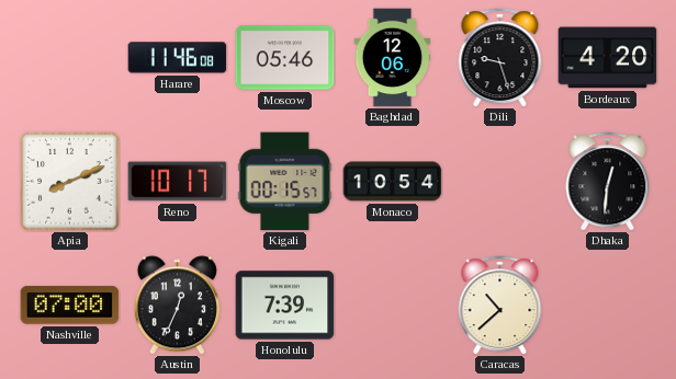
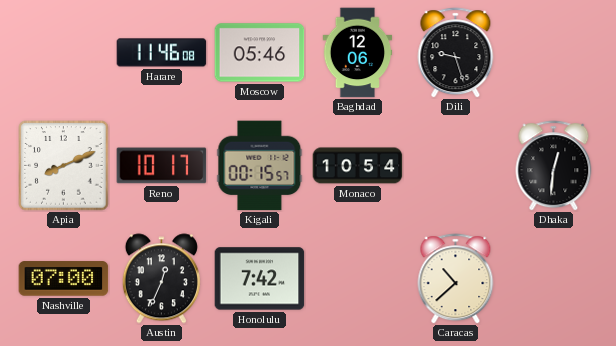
Bordeaux: 4:20 -> none (608, 58)
Honolulu: 7:39 -> 7:42 (260, 279)
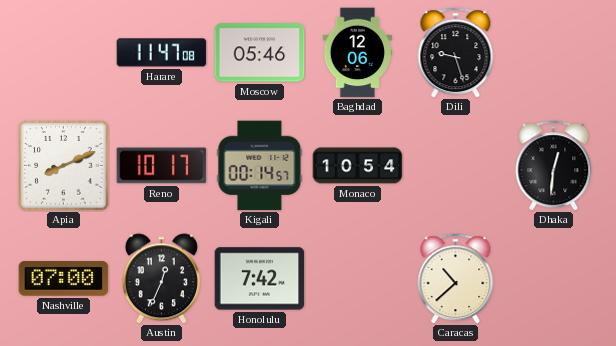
Harare: 11:46 -> 11:47 (162, 53)
Kigali: 00:15 -> 00:14 (260, 166)
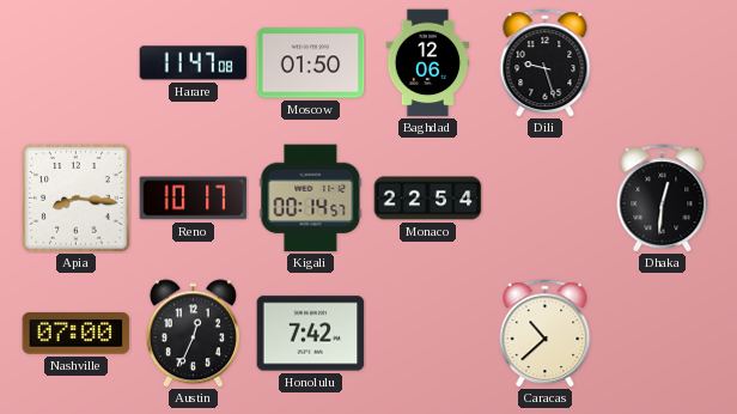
Moscow: 05:46 -> 01:50 (311, 63)
Apia: 8:11 -> 8:16 (77, 199)
Monaco: 10:54 -> 22:54 (428, 199)
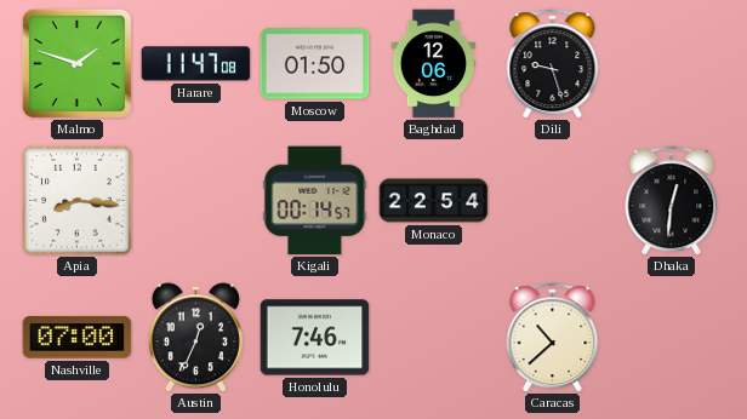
Malmo: none -> 1:48 (76, 63)
Reno: 10:17 -> none (194, 199)
Honolulu: 7:42 -> 7:46 (315, 338)
